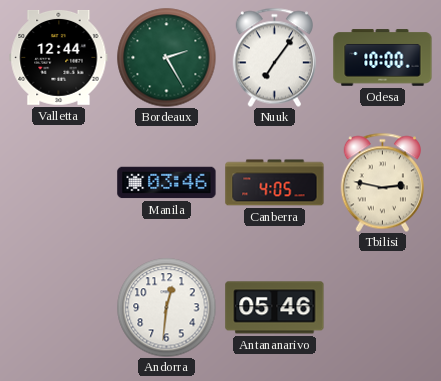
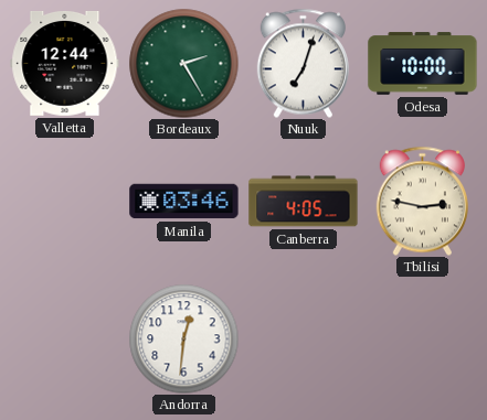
Nuuk: 7:06 -> 7:03 (303, 63)
Antananarivo: 05:46 -> none (275, 308)
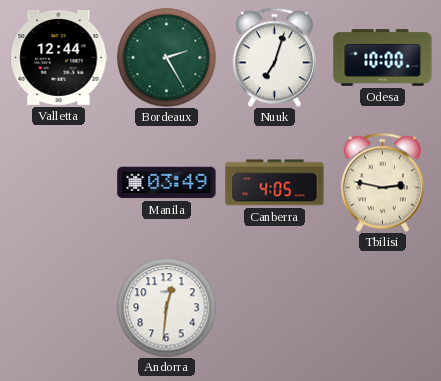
Manila: 03:46 -> 03:49 (167, 183)
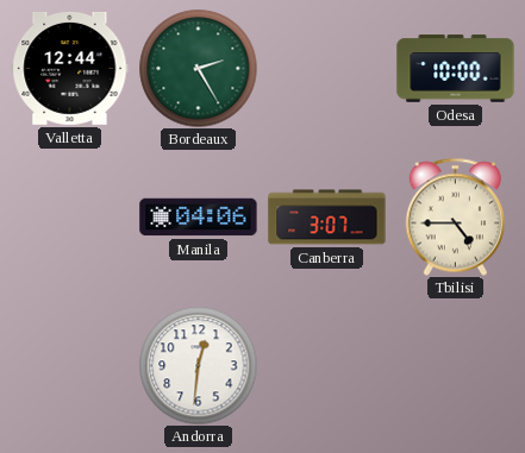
Nuuk: 7:03 -> none (274, 57)
Manila: 03:49 -> 04:06 (199, 218)
Canberra: 4:05 -> 3:07 (327, 218)
Tbilisi: 2:47 -> 4:45 (455, 216)
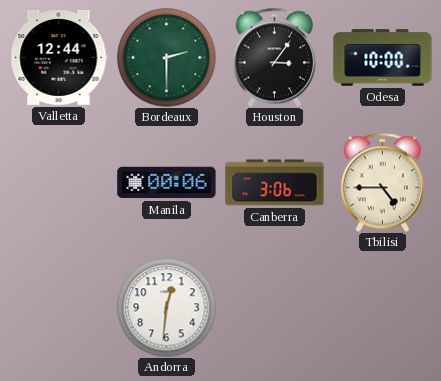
Bordeaux: 2:25 -> 2:30 (167, 58)
Houston: none -> 3:06 (274, 57)
Manila: 04:06 -> 00:06 (167, 183)
Canberra: 3:07 -> 3:06 (275, 183)
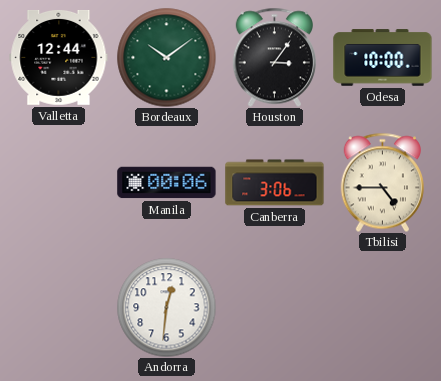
Bordeaux: 2:30 -> 10:09 (167, 58)
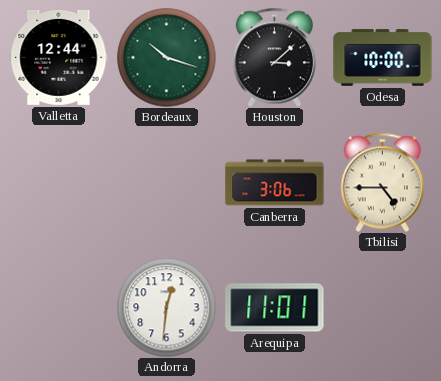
Bordeaux: 10:09 -> 10:18 (167, 58)
Houston: 3:06 -> 3:08 (274, 57)
Manila: 00:06 -> none (167, 183)
Arequipa: none -> 11:01 (275, 308)
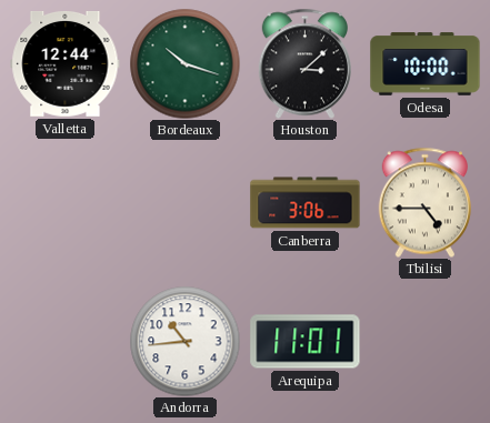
Andorra: 12:31 -> 10:44 (186, 342)
